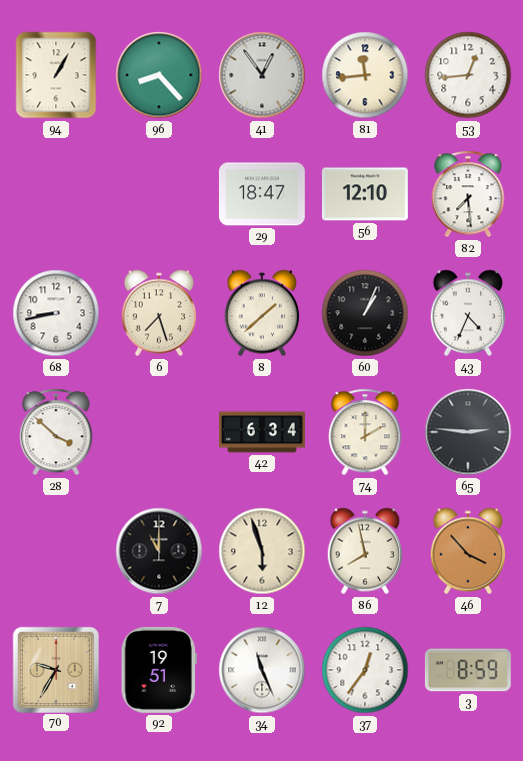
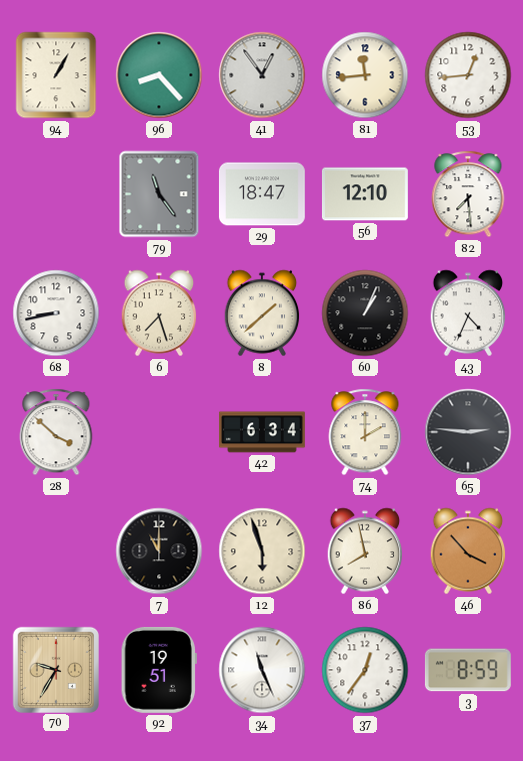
79: none -> 11:24 (159, 194)
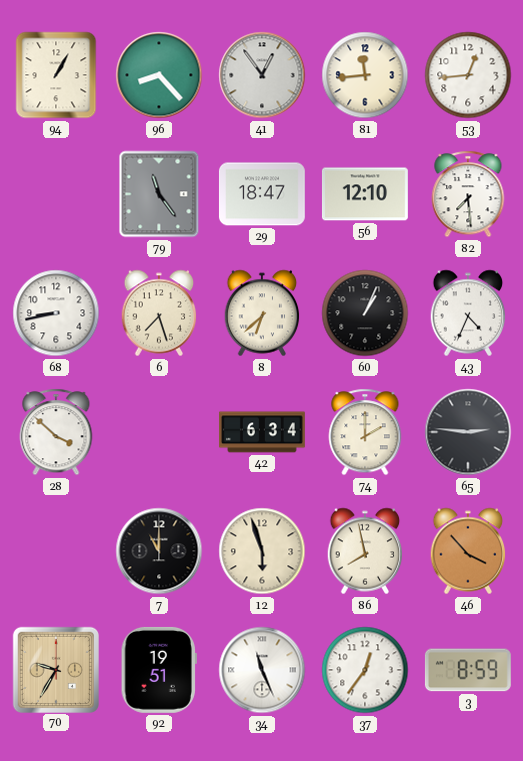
8: 1:38 -> 6:38 (262, 313)
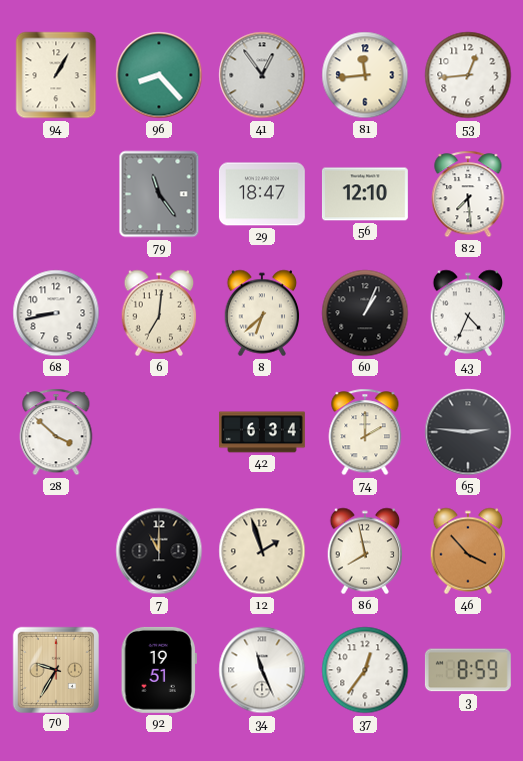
6: 7:27 -> 7:01 (159, 313)
12: 5:57 -> 1:57 (262, 551)
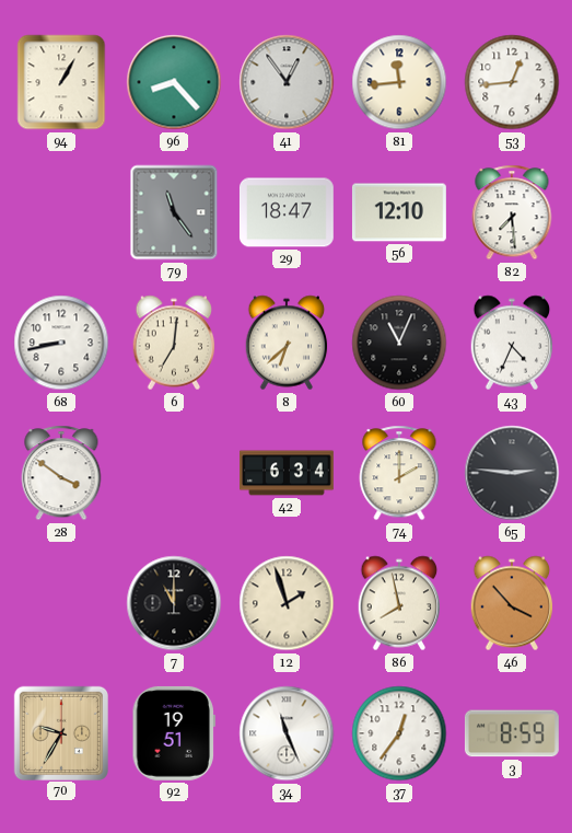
60: 1:04 -> 11:04 (399, 343)
28: 3:52 -> 3:51 (61, 473)
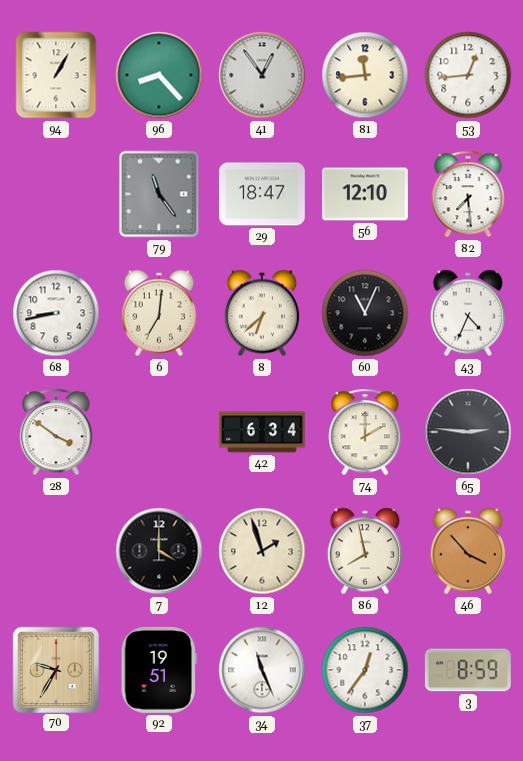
7: 11:00 -> 4:00 (159, 551)
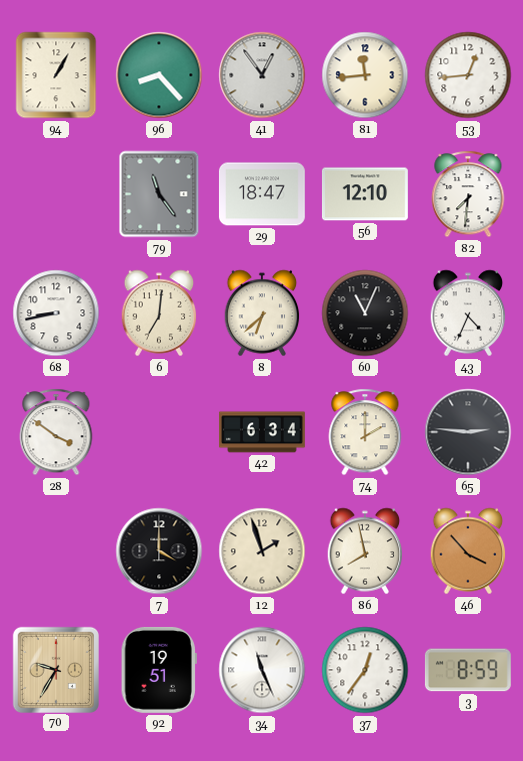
82: 7:29 -> 7:31 (468, 194)
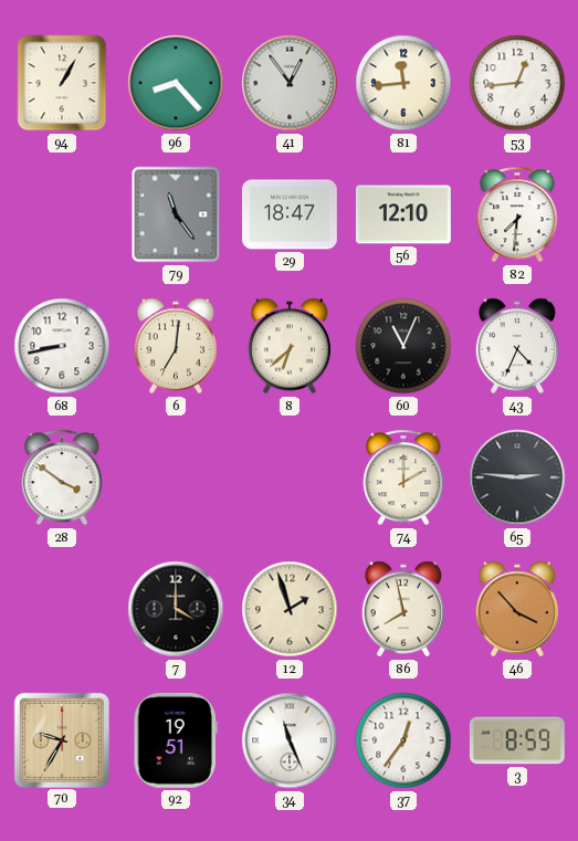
42: 6:34 -> none (263, 432)
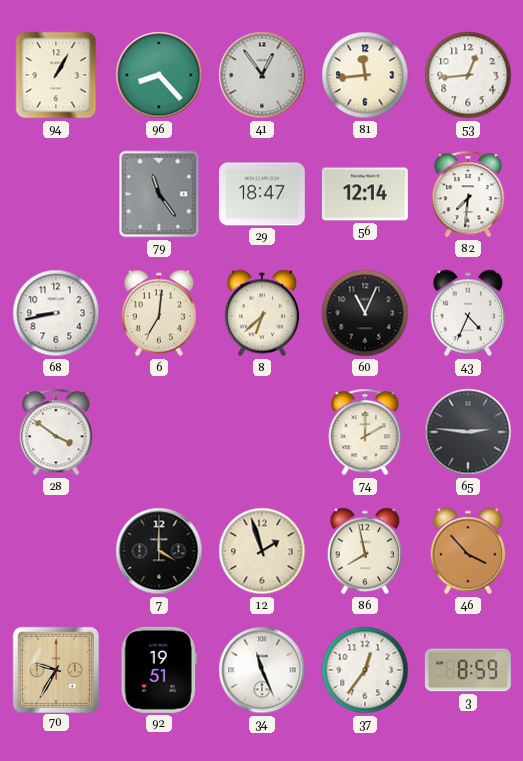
56: 12:10 -> 12:14 (365, 194)
